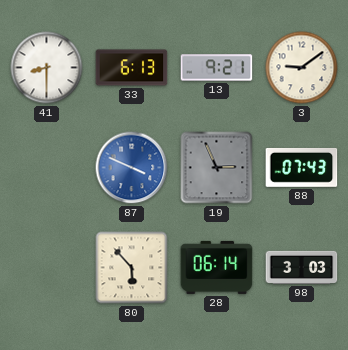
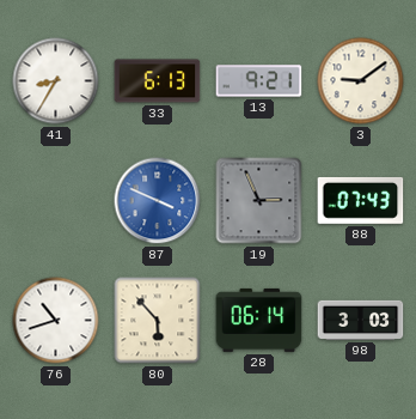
41: 8:30 -> 8:35 (56, 81)
76: none -> 10:42 (56, 321)
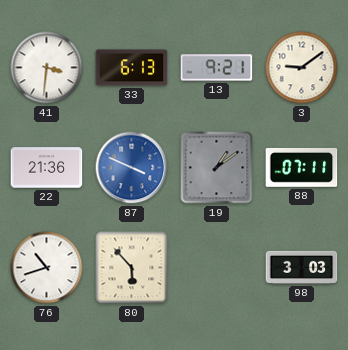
41: 8:35 -> 3:31 (47, 68)
22: none -> 21:36 (47, 168)
19: 2:56 -> 1:09 (217, 168)
88: 07:43 -> 07:11 (302, 167)
28: 06:14 -> none (259, 320)
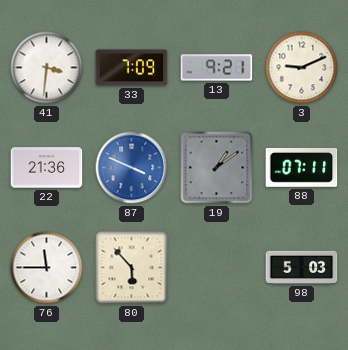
33: 6:13 -> 7:09 (132, 68)
3: 9:09 -> 9:11 (302, 68)
76: 10:42 -> 11:45 (47, 268)
98: 3:03 -> 5:03 (302, 267)
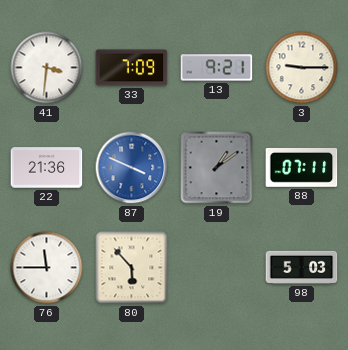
3: 9:11 -> 9:15 (302, 68)
